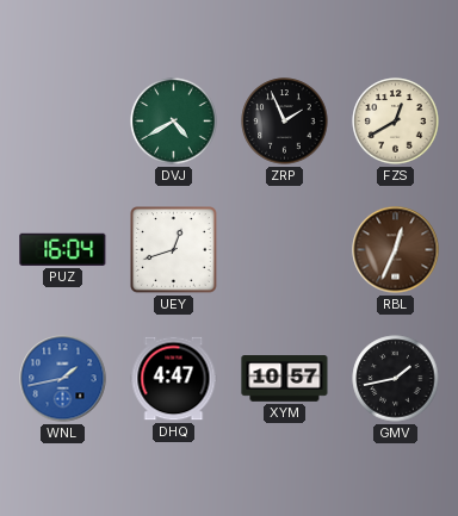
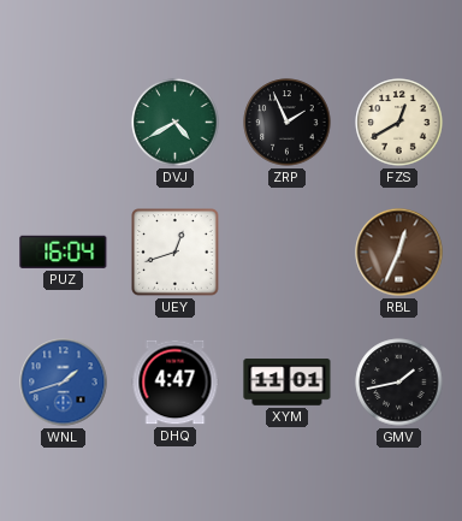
WNL: 1:43 -> 1:42 (64, 383)
XYM: 10:57 -> 11:01 (288, 383)
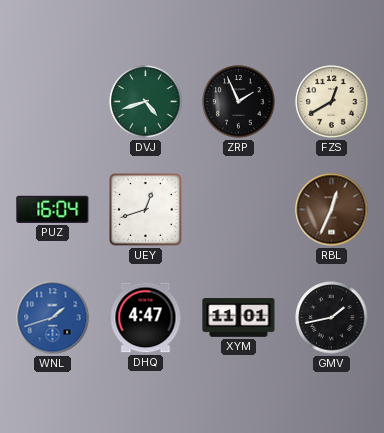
DVJ: 4:40 -> 4:42 (146, 102)
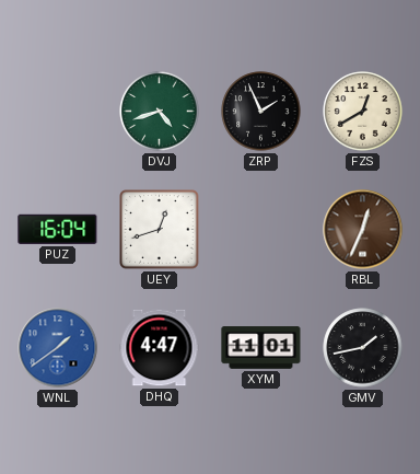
WNL: 1:42 -> 1:39 (58, 348)
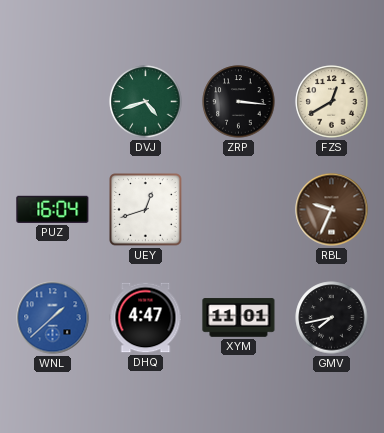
ZRP: 1:56 -> 3:16 (239, 102)
RBL: 12:34 -> 9:34 (332, 210)
WNL: 1:39 -> 1:38 (53, 318)
GMV: 1:43 -> 7:43 (332, 318)
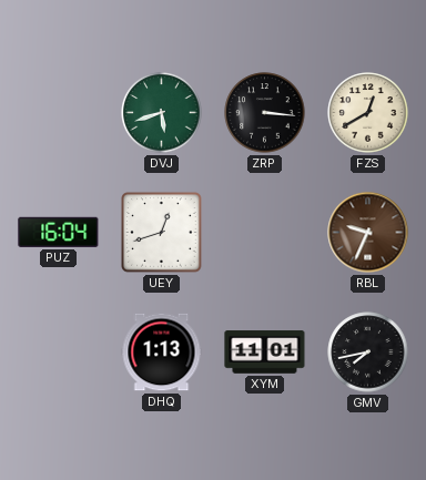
DVJ: 4:42 -> 5:42 (162, 113)
WNL: 1:38 -> none (53, 318)
DHQ: 4:47 -> 1:13 (162, 353)
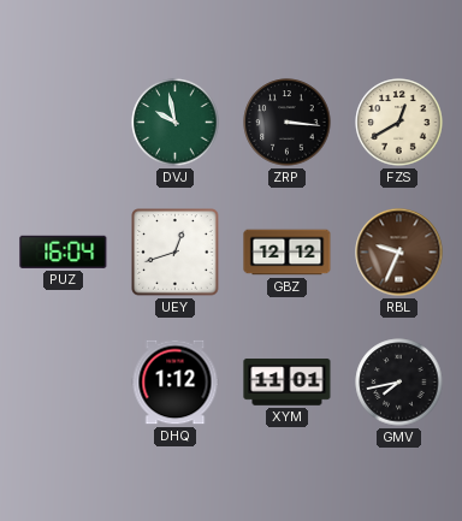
DVJ: 5:42 -> 9:58 (176, 123)
GBZ: none -> 12:12 (288, 253)
DHQ: 1:13 -> 1:12 (176, 383)
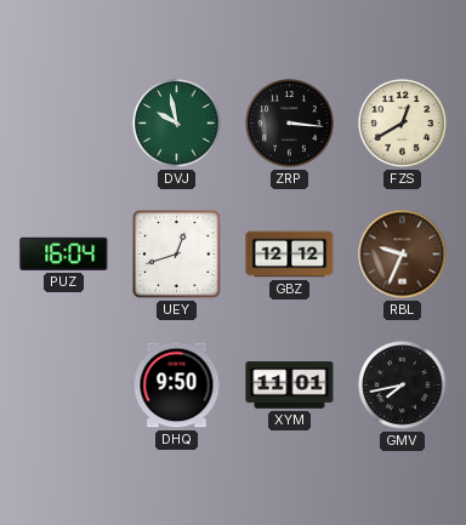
DHQ: 1:12 -> 9:50 (177, 386)
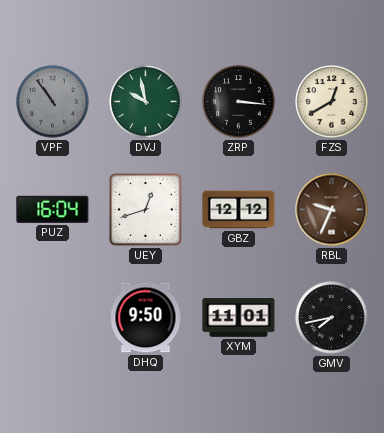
VPF: none -> 10:54 (53, 102)
